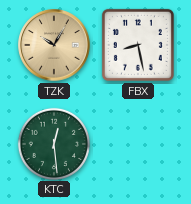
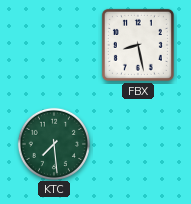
TZK: 10:05 -> none (54, 45)
KTC: 12:29 -> 7:29 (53, 143)
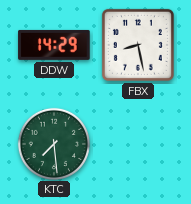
DDW: none -> 14:29 (54, 45)
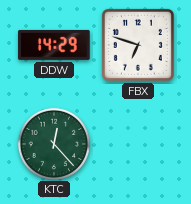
FBX: 8:28 -> 6:48 (138, 45)
KTC: 7:29 -> 12:23 (53, 143)
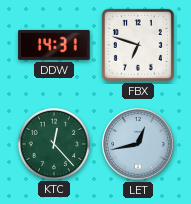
DDW: 14:29 -> 14:31 (54, 45)
LET: none -> 12:43 (138, 144)
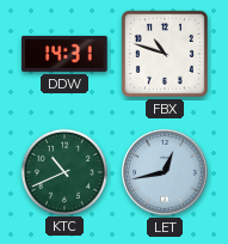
FBX: 6:48 -> 10:48 (165, 54)
KTC: 12:23 -> 10:41 (63, 171)
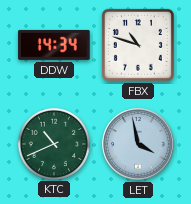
DDW: 14:31 -> 14:34 (54, 45)
LET: 12:43 -> 3:58 (138, 144)
